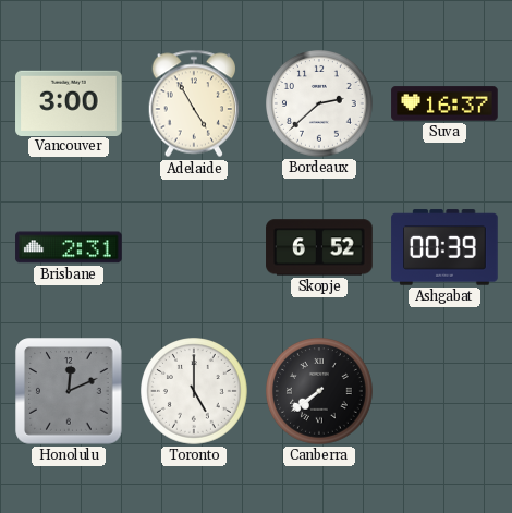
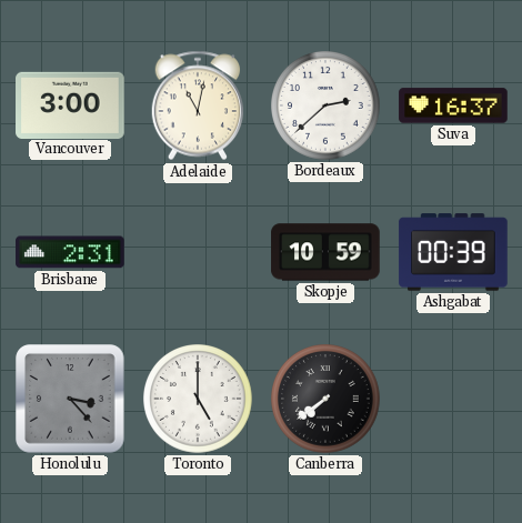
Adelaide: 4:55 -> 11:02 (198, 105)
Skopje: 6:52 -> 10:59 (325, 252)
Honolulu: 12:11 -> 3:23 (70, 399)
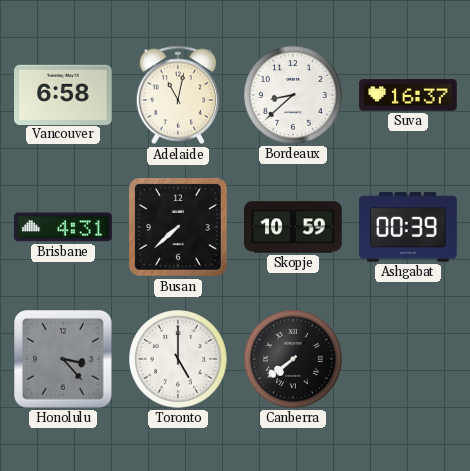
Vancouver: 3:00 -> 6:58 (63, 94)
Bordeaux: 2:38 -> 8:38 (294, 96)
Brisbane: 2:31 -> 4:31 (63, 227)
Busan: none -> 7:38 (178, 227)
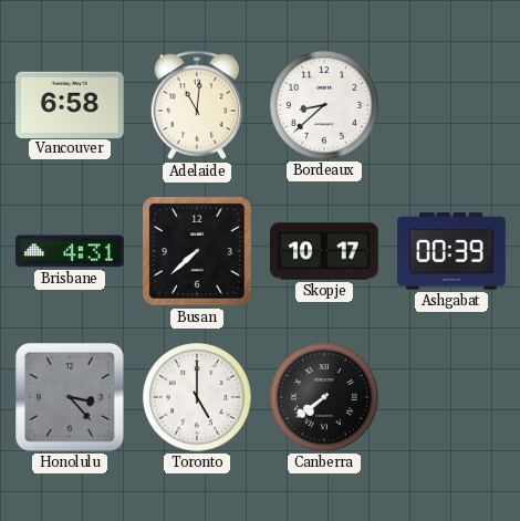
Adelaide: 11:02 -> 11:01 (197, 105)
Suva: 16:37 -> none (408, 95)
Skopje: 10:59 -> 10:17 (324, 251)
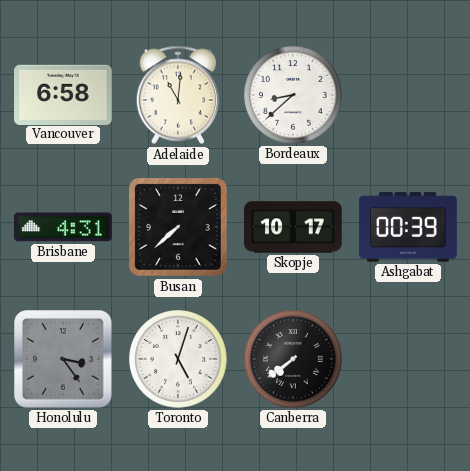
Honolulu: 3:23 -> 3:24 (63, 359)
Toronto: 5:00 -> 5:03 (179, 360)
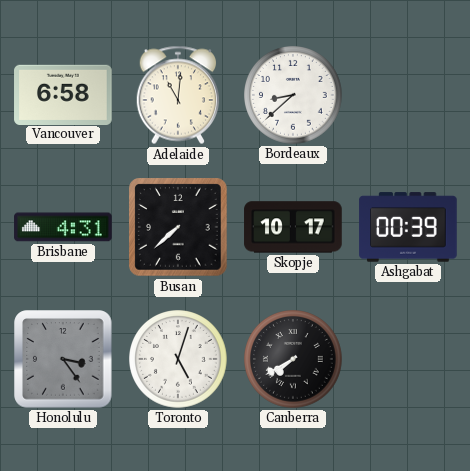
Canberra: 7:39 -> 7:40 (294, 360)
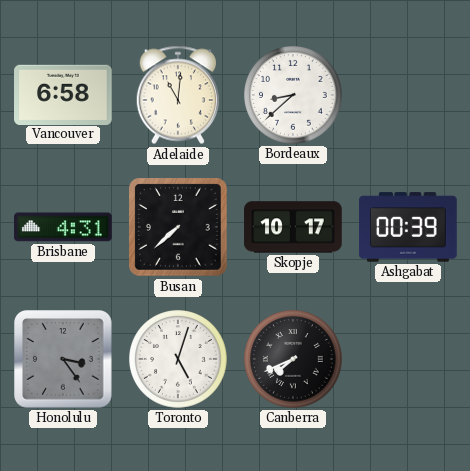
Canberra: 7:40 -> 7:41 (294, 360)
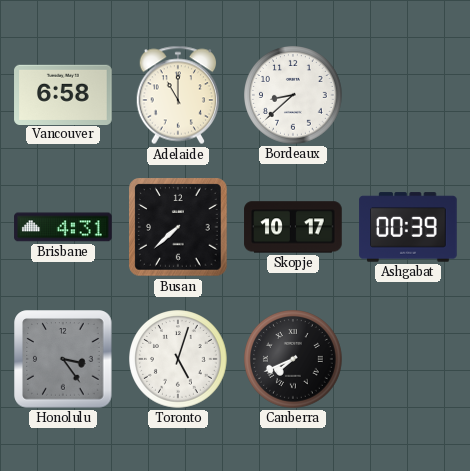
Adelaide: 11:01 -> 11:00 (178, 95)
